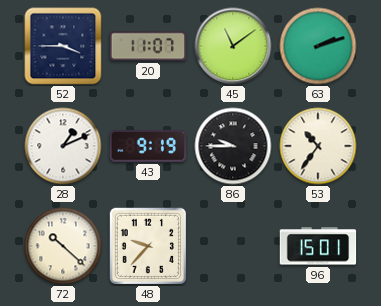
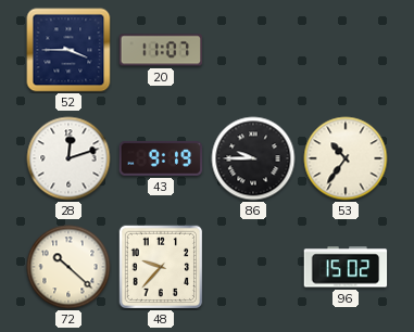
45: 11:09 -> none (233, 46)
63: 2:12 -> none (318, 46)
28: 1:11 -> 12:12 (68, 158)
96: 15:01 -> 15:02 (346, 267)
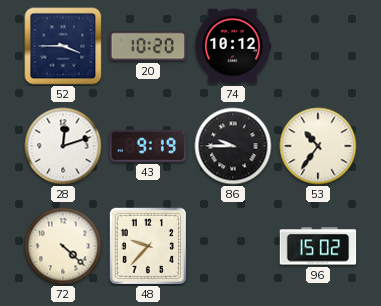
20: 11:07 -> 10:20 (148, 46)
74: none -> 10:12 (233, 46)
72: 10:22 -> 4:22 (63, 246)
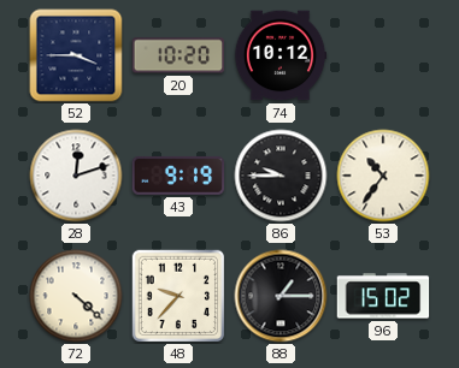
88: none -> 1:15 (281, 296)
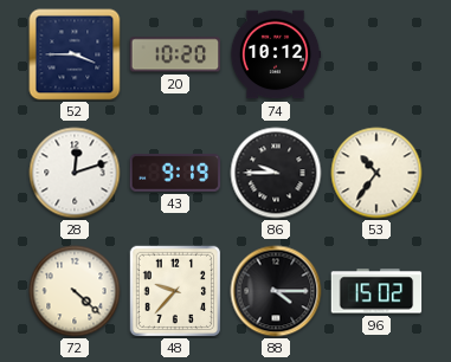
88: 1:15 -> 4:15 (276, 291)
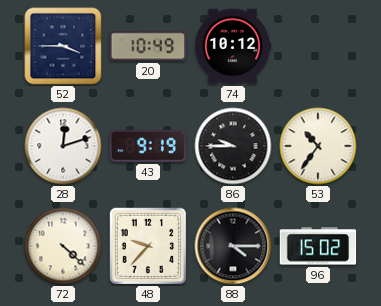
20: 10:20 -> 10:49 (148, 46)
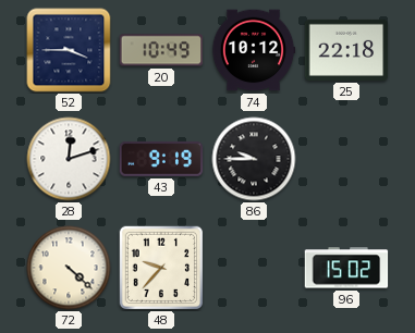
25: none -> 22:18 (346, 50)
53: 10:36 -> none (318, 146)
88: 4:15 -> none (233, 246)
